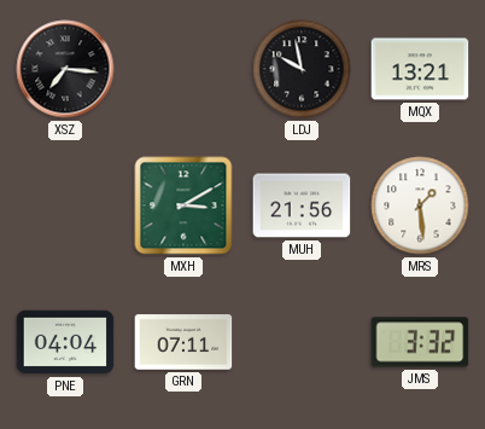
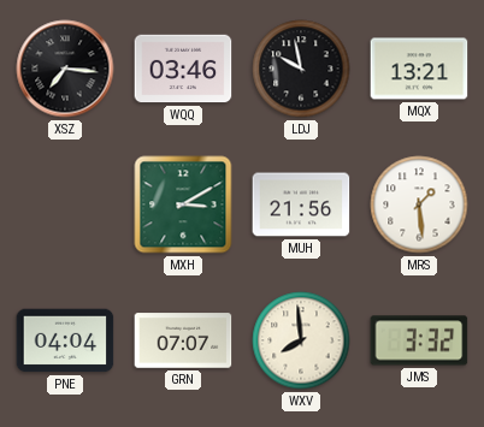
WQQ: none -> 03:46 (183, 69)
GRN: 07:11 -> 07:07 (183, 340)
WXV: none -> 7:59 (301, 340)
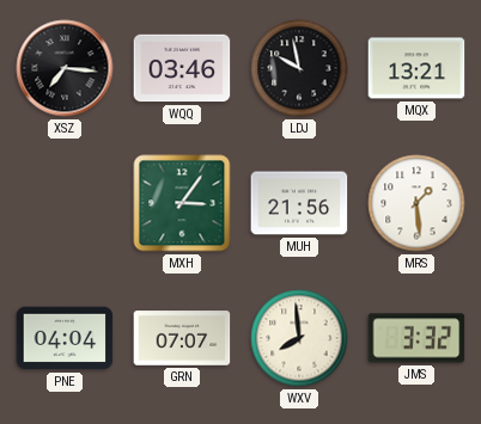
MXH: 3:10 -> 3:06 (182, 203)
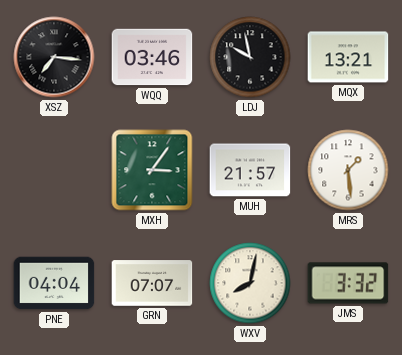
MUH: 21:56 -> 21:57 (250, 170)
WXV: 7:59 -> 8:02 (250, 283)
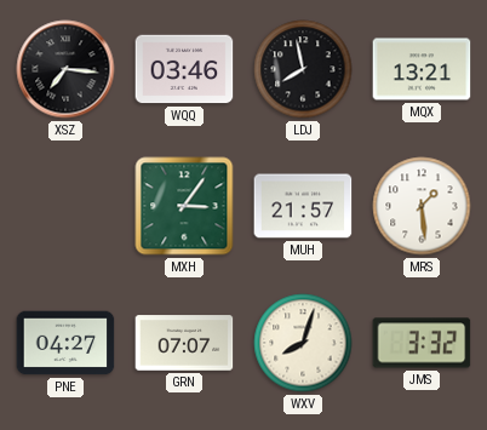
LDJ: 9:58 -> 7:58 (303, 69)
PNE: 04:04 -> 04:27 (65, 343)
WXV: 8:02 -> 8:03 (303, 343)
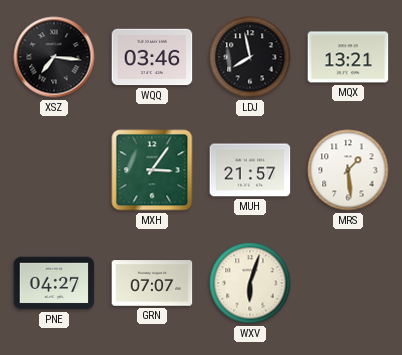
WXV: 8:03 -> 6:03 (250, 283)
JMS: 3:32 -> none (422, 343)
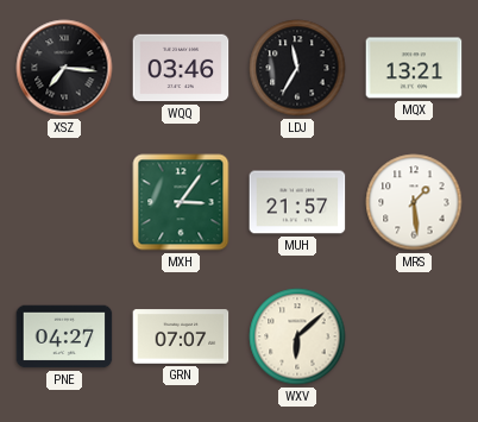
LDJ: 7:58 -> 11:35 (297, 68)
WXV: 6:03 -> 6:08 (297, 336)
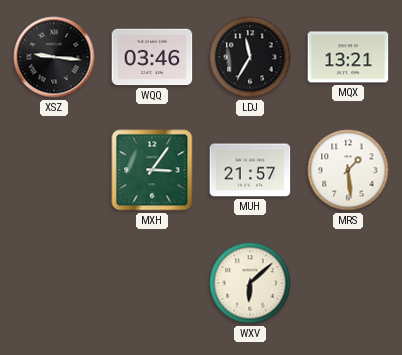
XSZ: 7:16 -> 9:16 (54, 57)
PNE: 04:27 -> none (64, 336)
GRN: 07:07 -> none (181, 336)
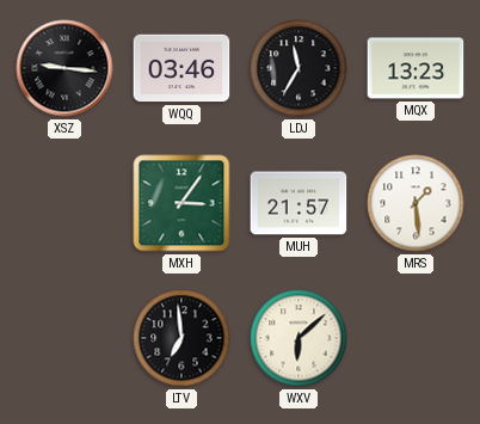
MQX: 13:21 -> 13:23 (416, 68)
LTV: none -> 6:59 (181, 338)
